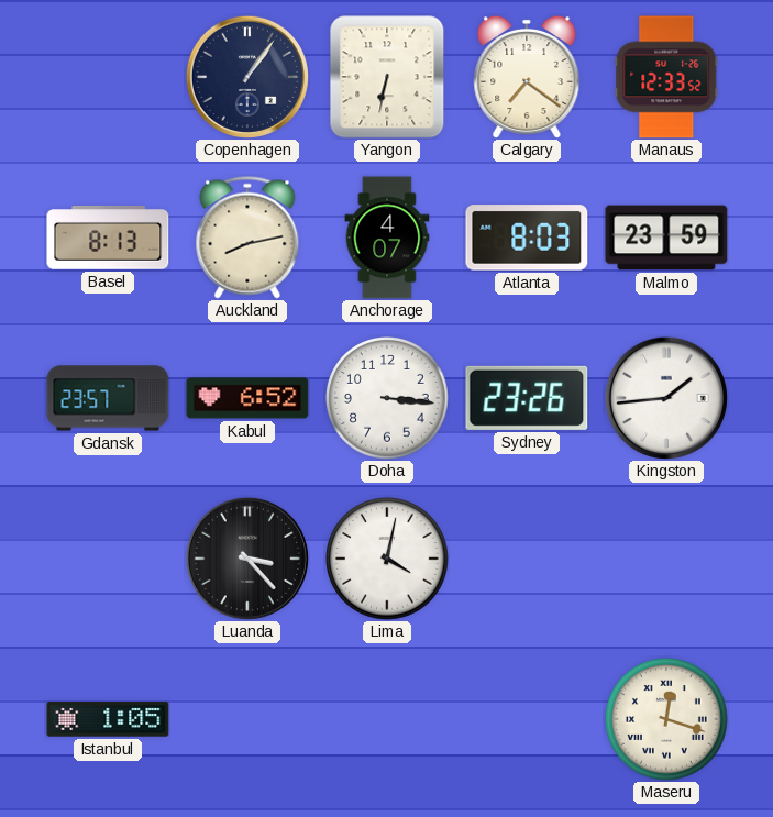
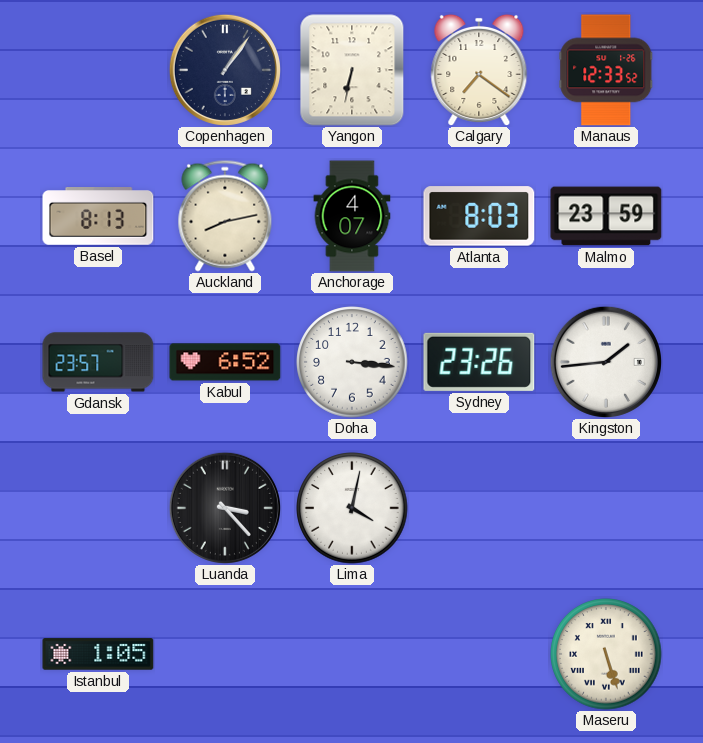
Maseru: 12:18 -> 5:27 (606, 654)
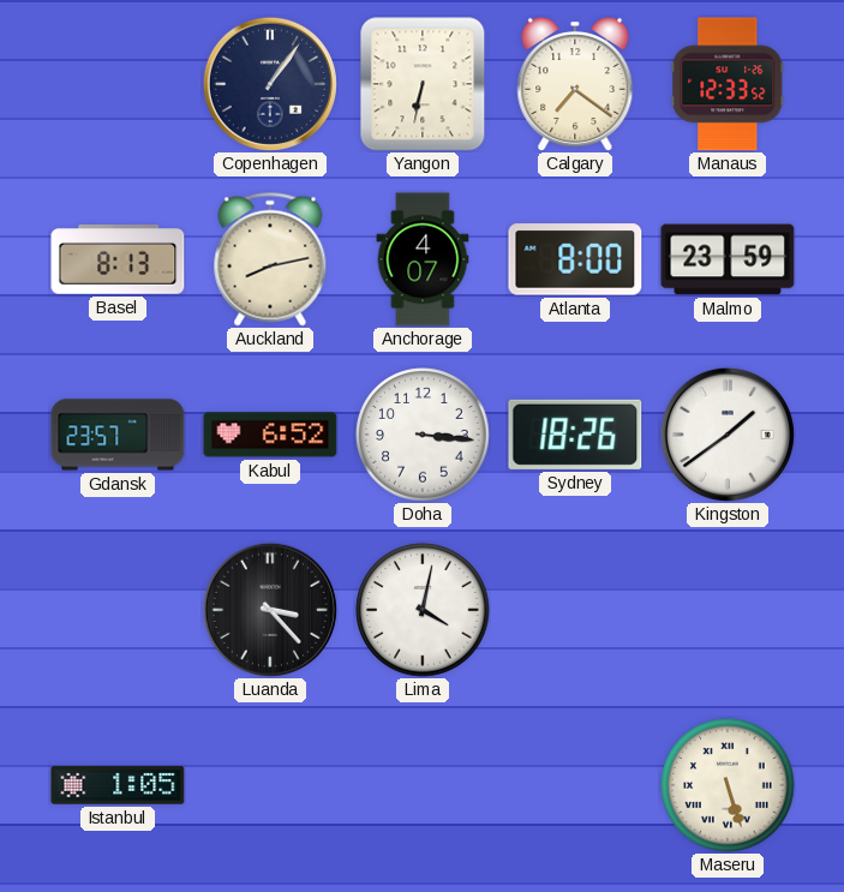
Atlanta: 8:03 -> 8:00 (575, 259)
Sydney: 23:26 -> 18:26 (575, 435)
Kingston: 1:44 -> 1:39 (728, 435)
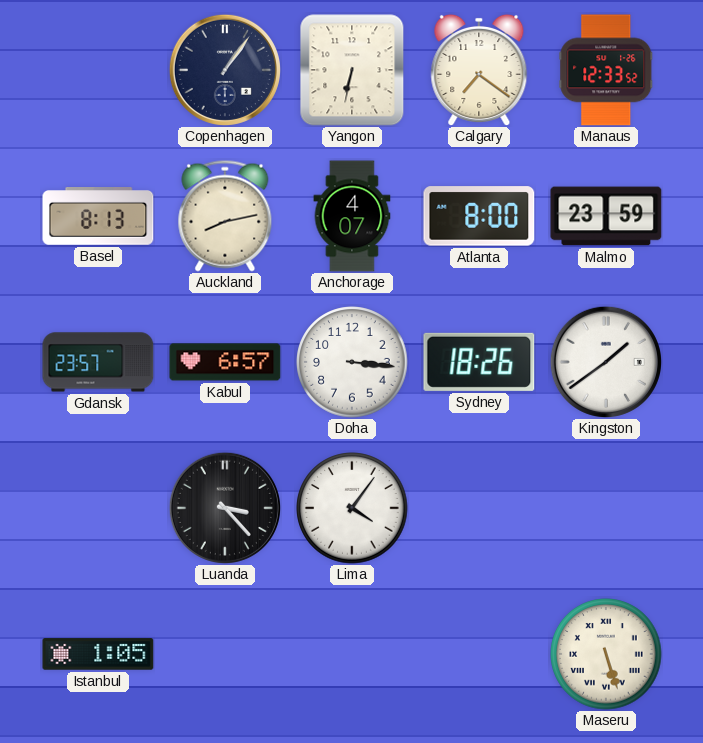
Kabul: 6:52 -> 6:57 (225, 362)
Lima: 4:02 -> 4:06 (352, 508)
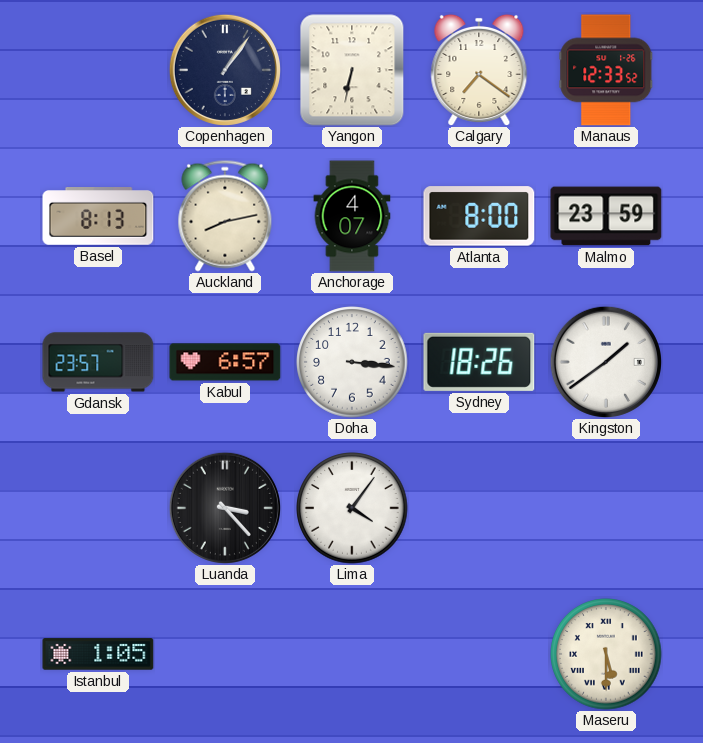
Maseru: 5:27 -> 5:30 (606, 654)
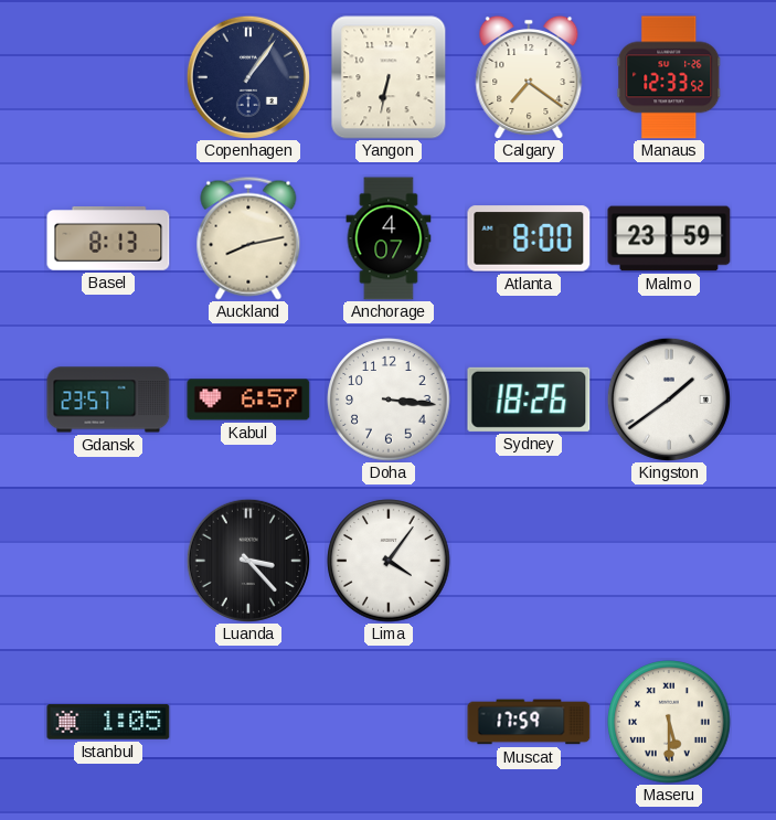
Muscat: none -> 17:59 (529, 722)
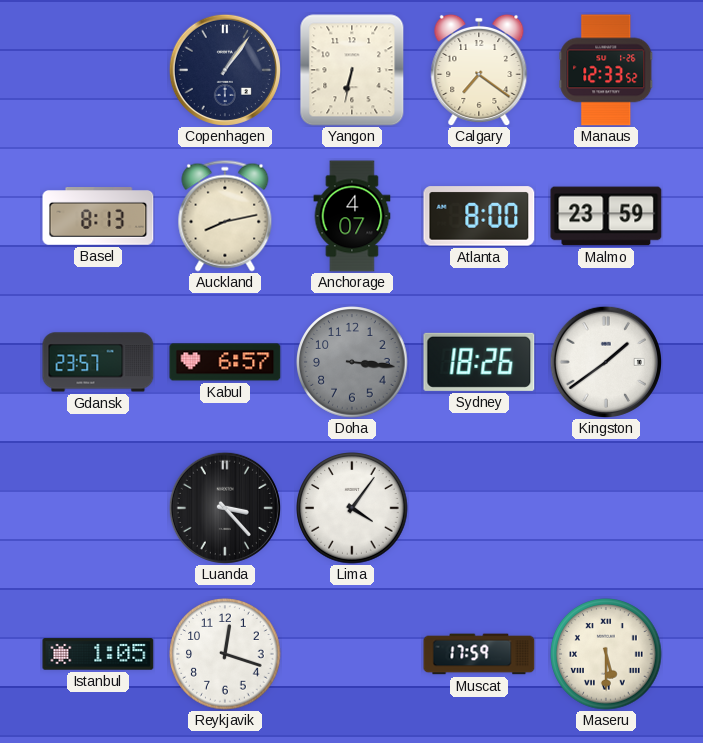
Doha dial: white -> grey (352, 362)
Reykjavik: none -> 12:18 (225, 654)
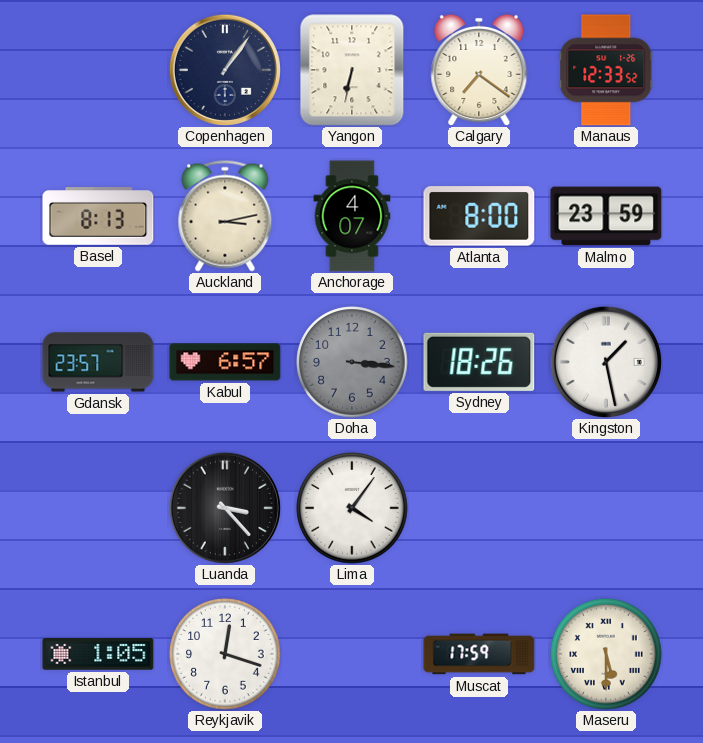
Auckland: 8:13 -> 3:13 (225, 216)
Kingston: 1:39 -> 1:28 (606, 362)
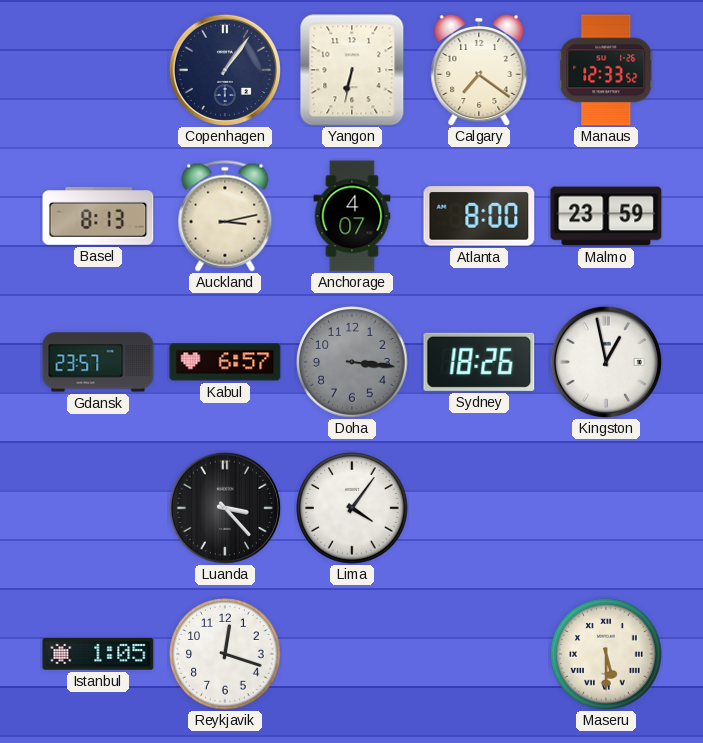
Kingston: 1:28 -> 12:58 (606, 362)
Muscat: 17:59 -> none (479, 654)
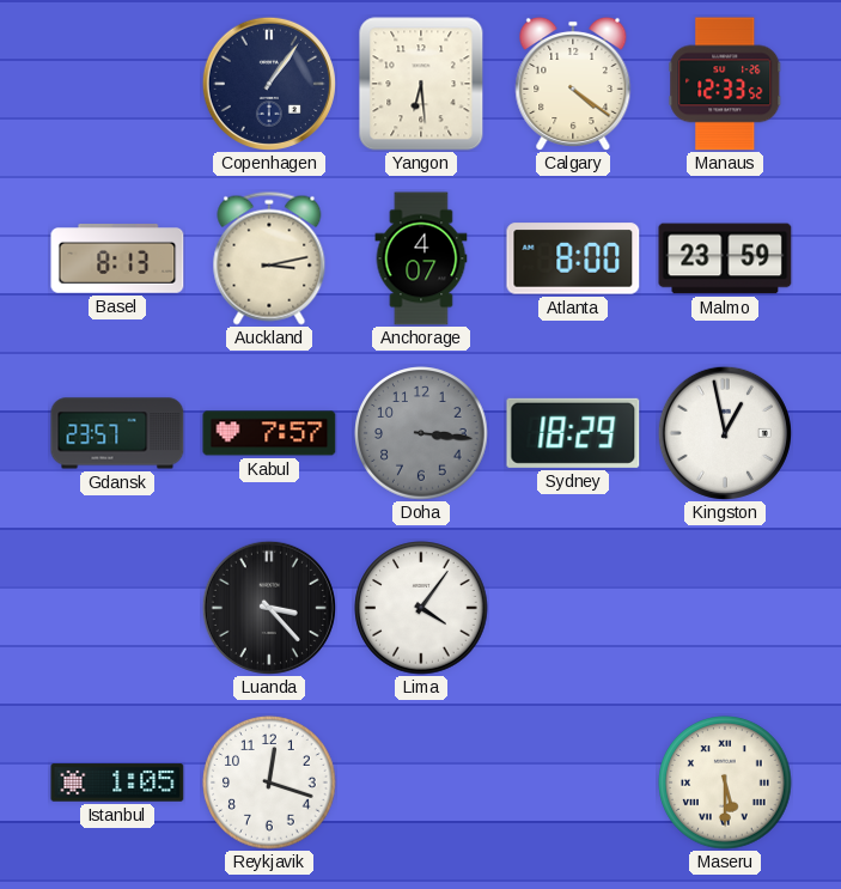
Yangon: 6:32 -> 6:29 (421, 84)
Calgary: 7:21 -> 4:21 (573, 83)
Kabul: 6:57 -> 7:57 (269, 433)
Sydney: 18:26 -> 18:29 (573, 433)
